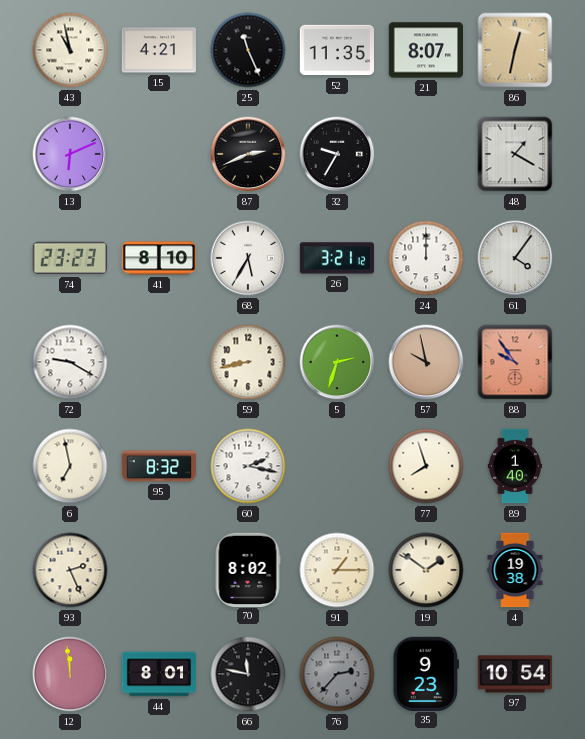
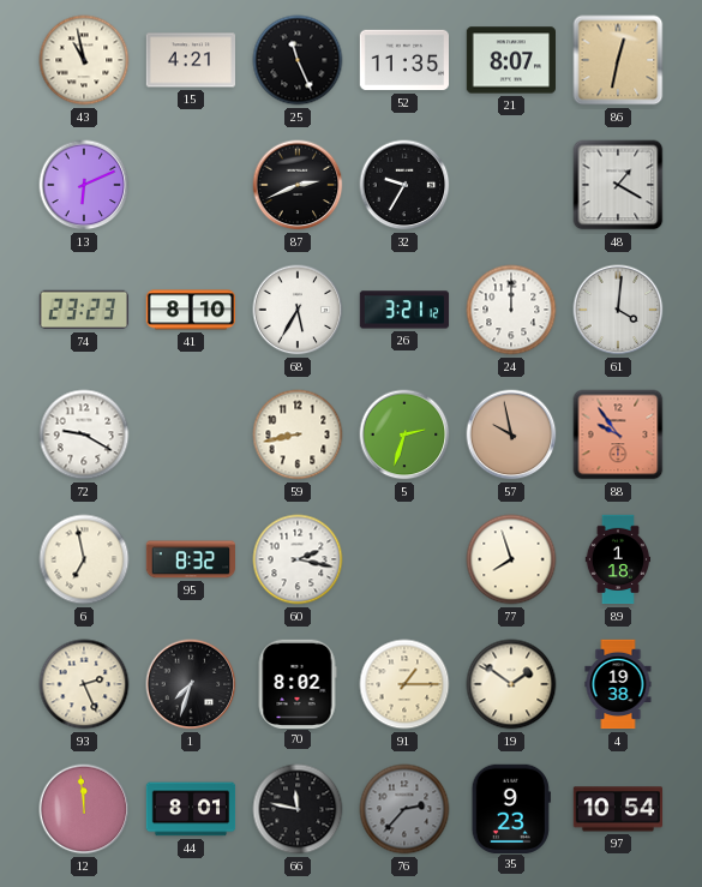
61: 4:06 -> 4:01 (618, 310)
89: 1:40 -> 1:18 (617, 559)
1: none -> 7:33 (191, 684)
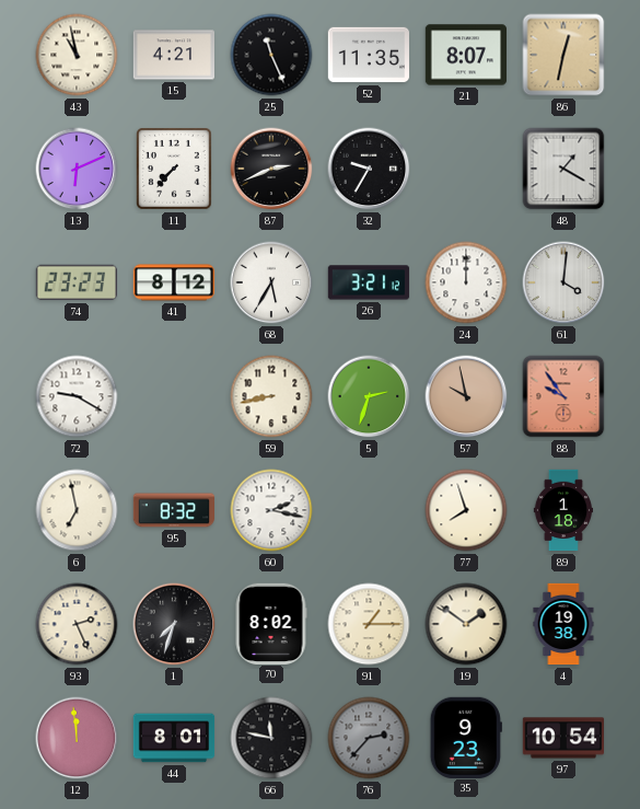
11: none -> 7:37 (175, 170)
41: 8:10 -> 8:12 (174, 282)
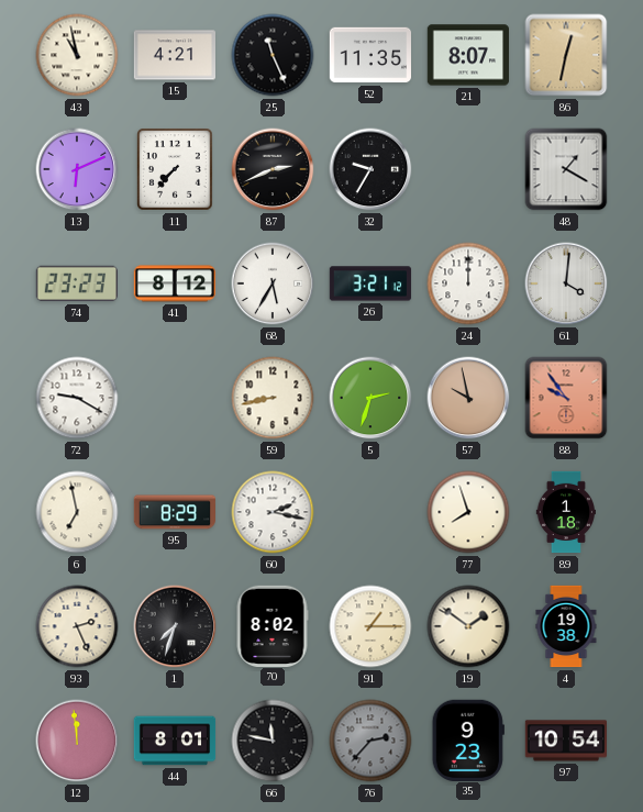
95: 8:32 -> 8:29 (174, 512)
